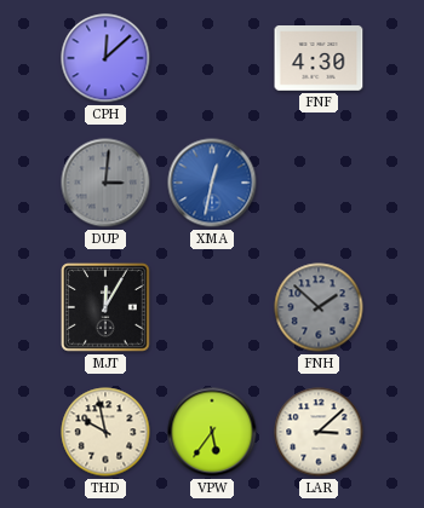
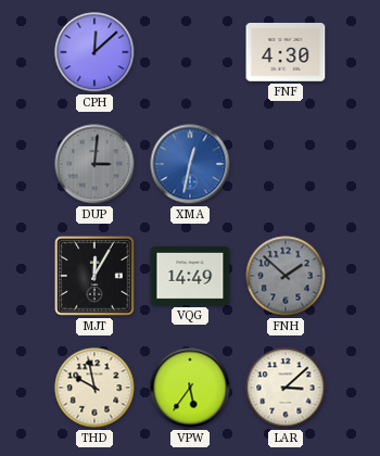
VQG: none -> 14:49 (190, 276)
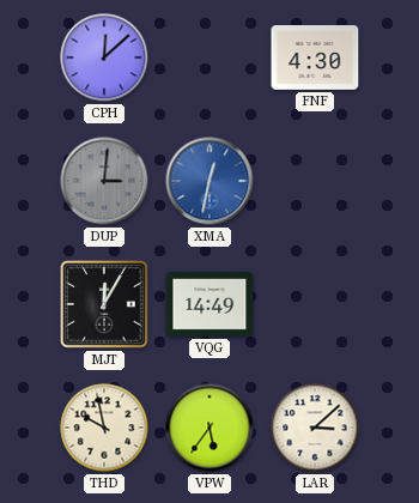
FNH: 1:52 -> none (286, 276)
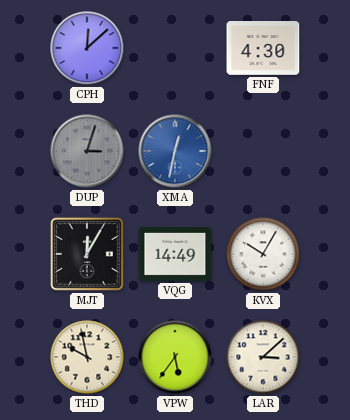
DUP: 3:01 -> 3:03 (87, 151)
KVX: none -> 10:05 (263, 254)
